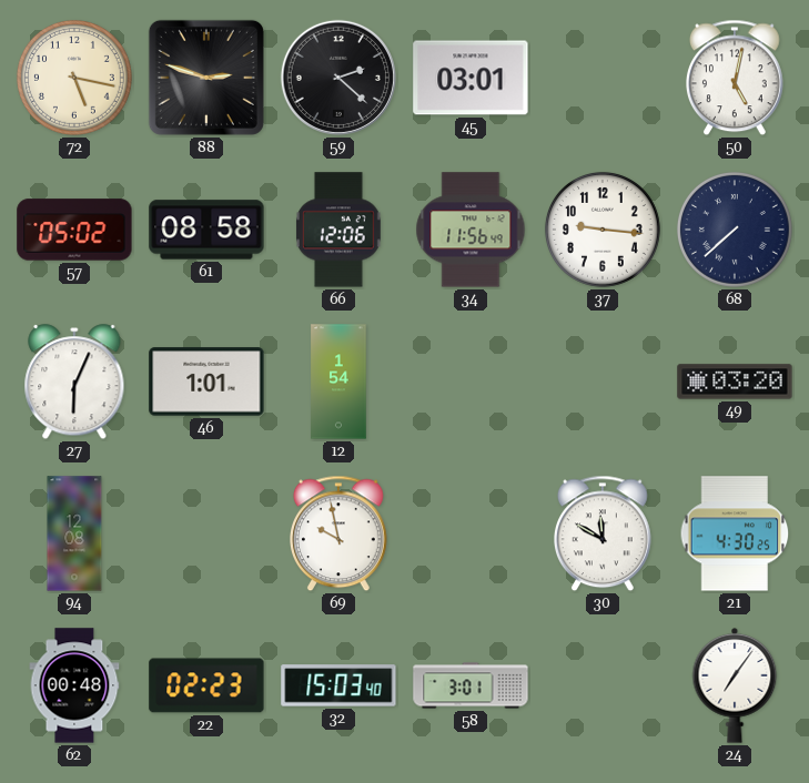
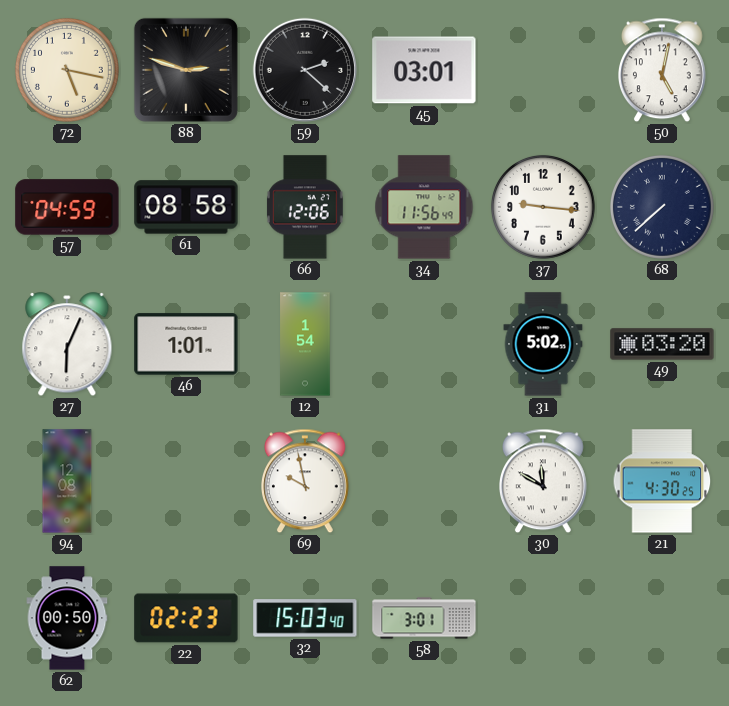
57: 05:02 -> 04:59 (67, 207)
31: none -> 5:02 (543, 344)
62: 00:48 -> 00:50 (67, 618)
24: 7:06 -> none (735, 685)
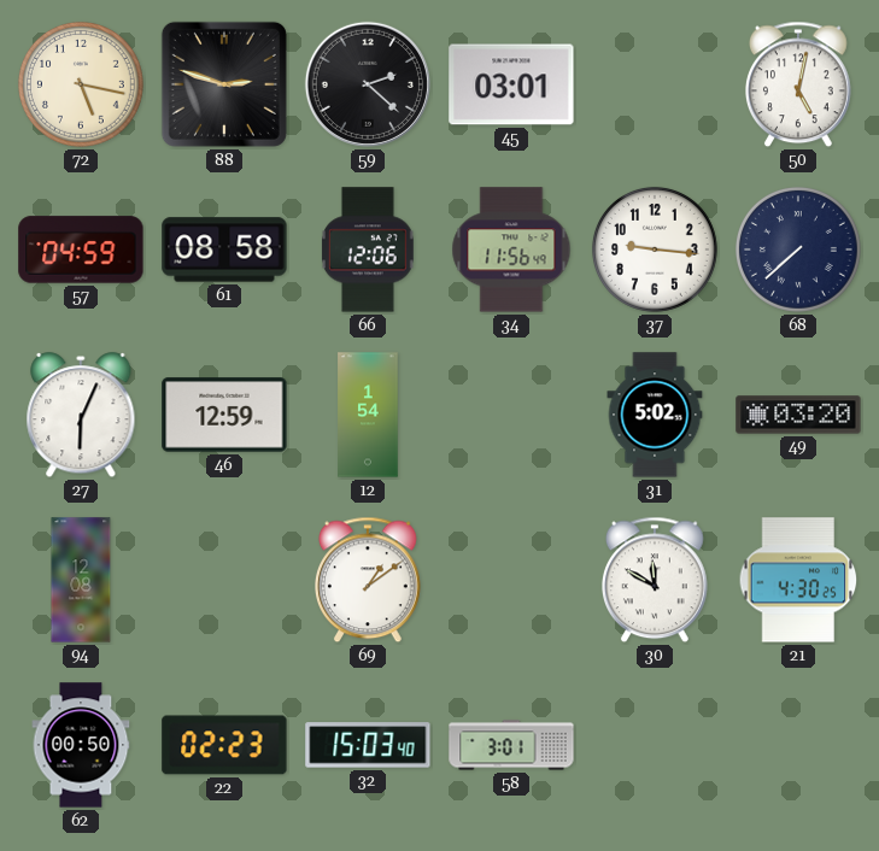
46: 1:01 -> 12:59 (224, 415)
69: 9:58 -> 1:09 (369, 580)
